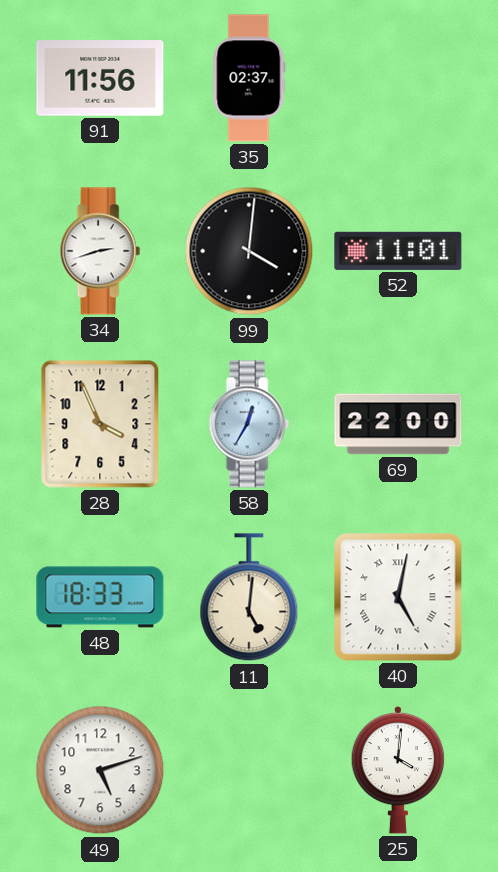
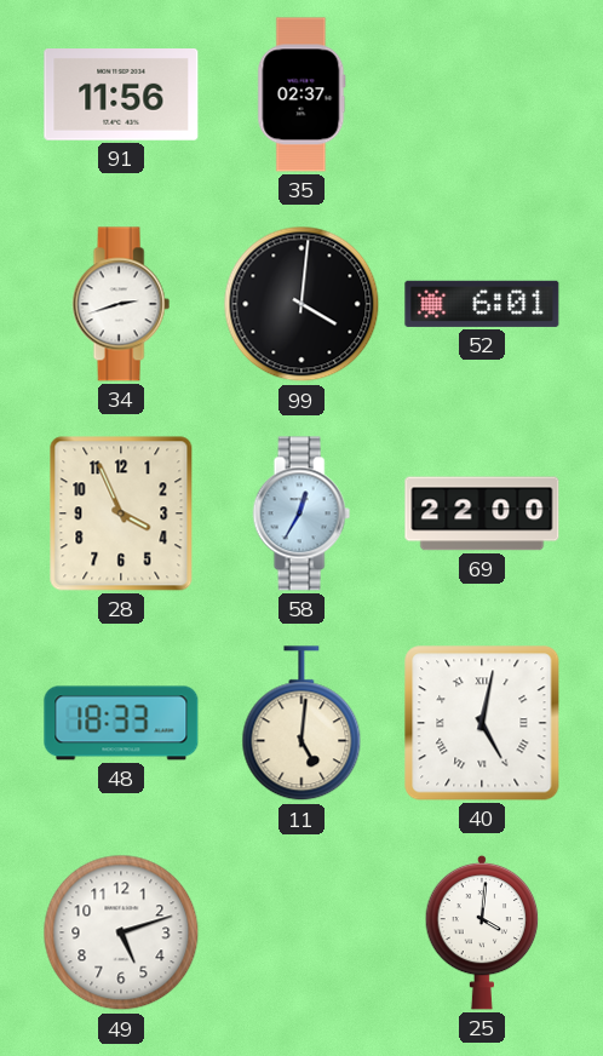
52: 11:01 -> 6:01 (482, 304)
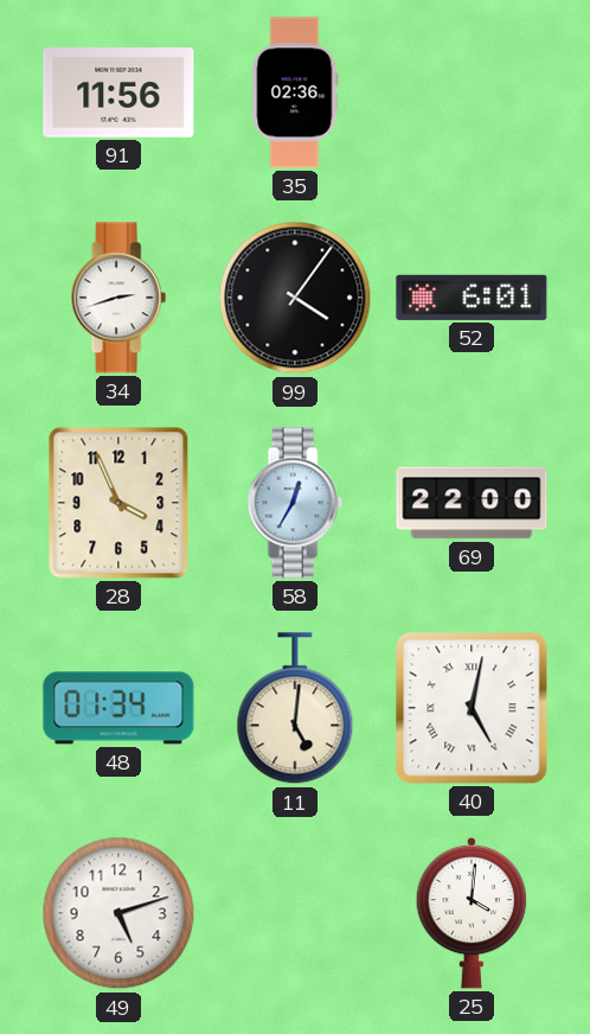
35: 02:37 -> 02:36 (295, 92)
99: 4:01 -> 4:06 (295, 298)
48: 18:33 -> 01:34 (118, 708)
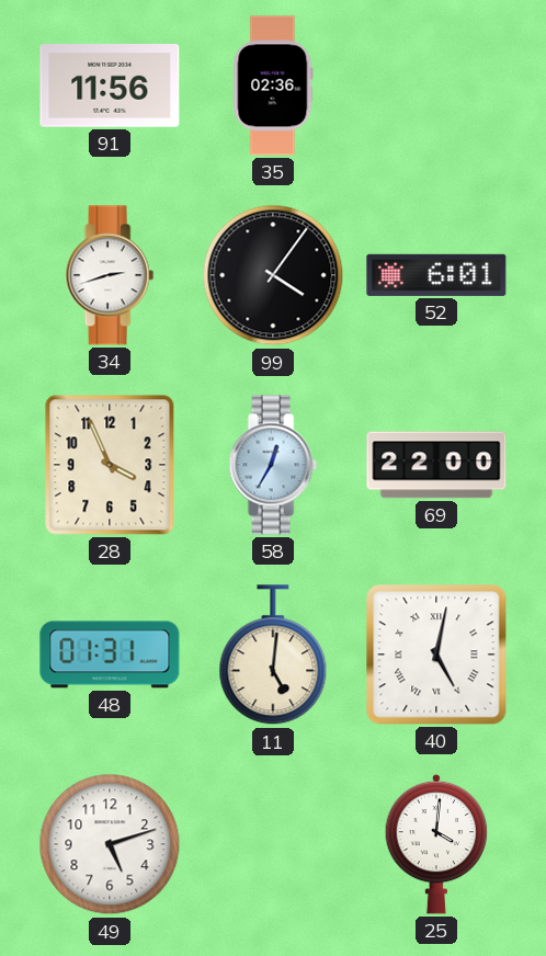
48: 01:34 -> 01:31 (110, 655)
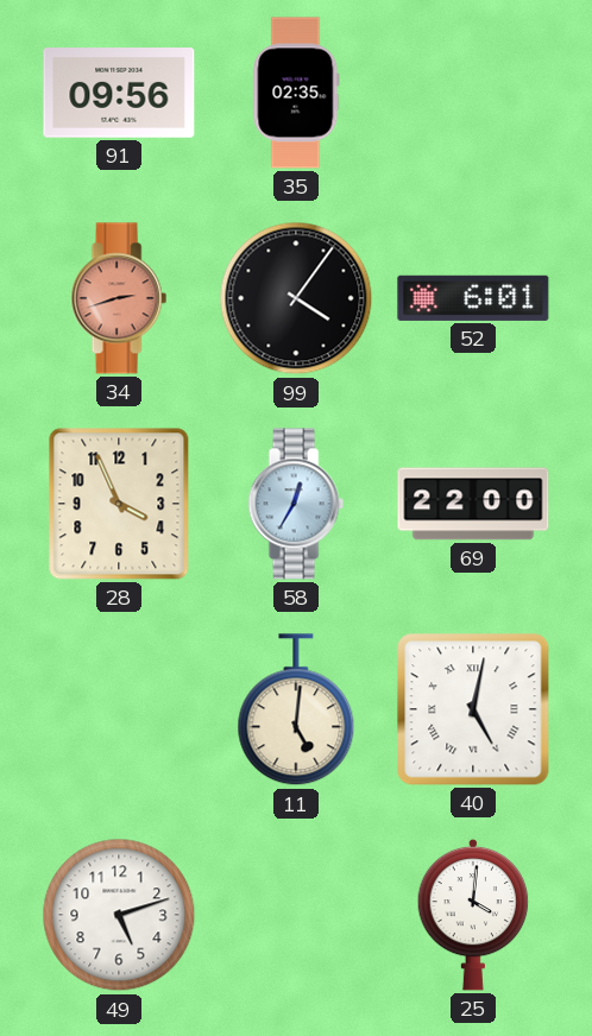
91: 11:56 -> 09:56 (119, 94)
35: 02:36 -> 02:35 (296, 93)
34 dial: white -> salmon (119, 298)
48: 01:31 -> none (110, 655)
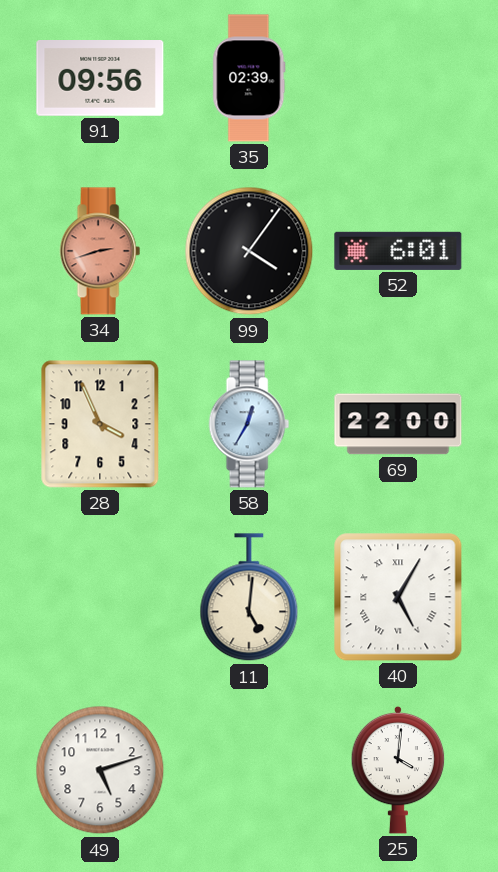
35: 02:35 -> 02:39 (249, 78)
40: 5:02 -> 5:05 (398, 597)
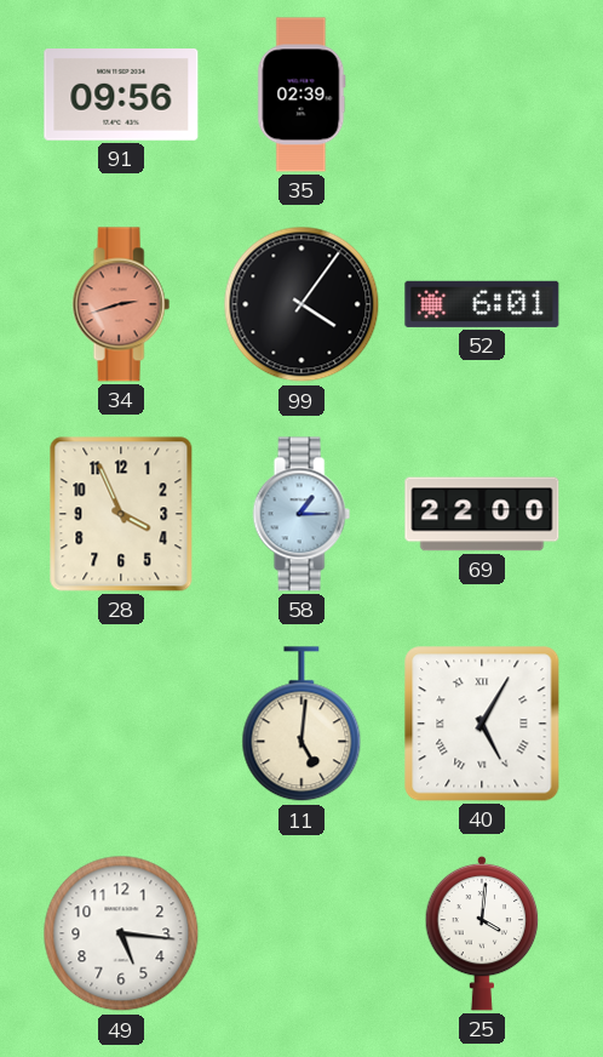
58: 12:35 -> 1:15 (301, 514)
49: 5:12 -> 5:16 (121, 933)
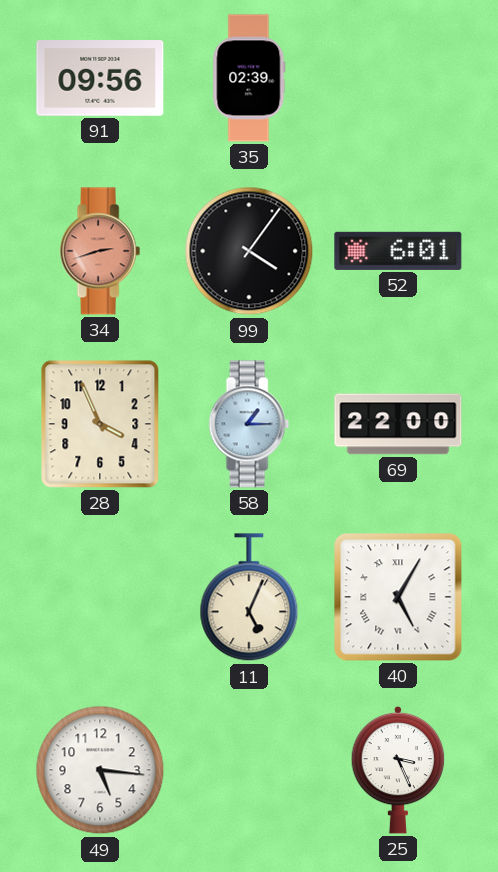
11: 5:01 -> 5:04 (249, 598)
25: 4:01 -> 3:26 (398, 770)
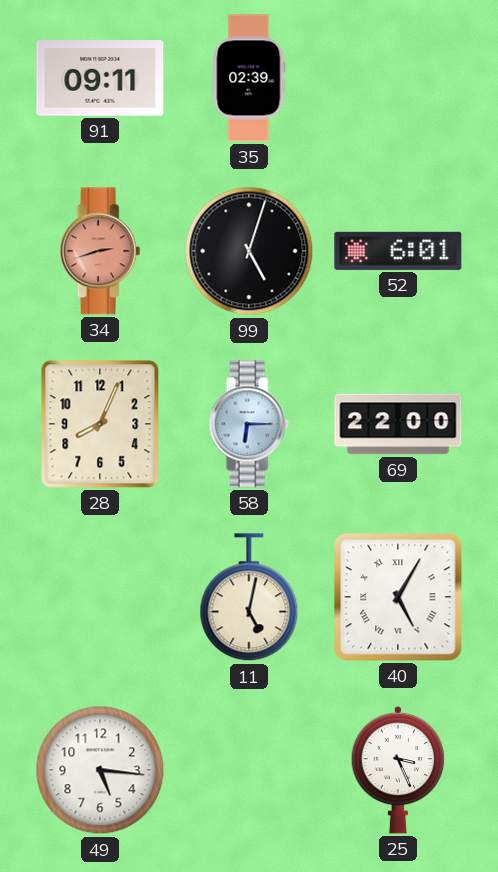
91: 09:56 -> 09:11 (100, 79)
99: 4:06 -> 5:03 (249, 251)
28: 3:56 -> 8:04 (100, 424)
58: 1:15 -> 6:15 (249, 424)
11: 5:04 -> 5:02 (249, 598)
